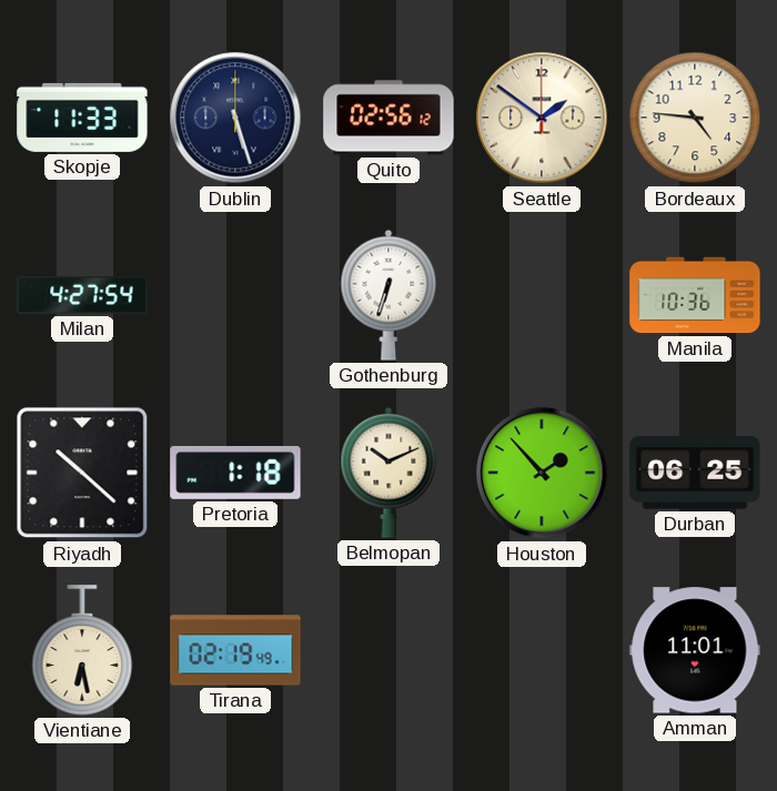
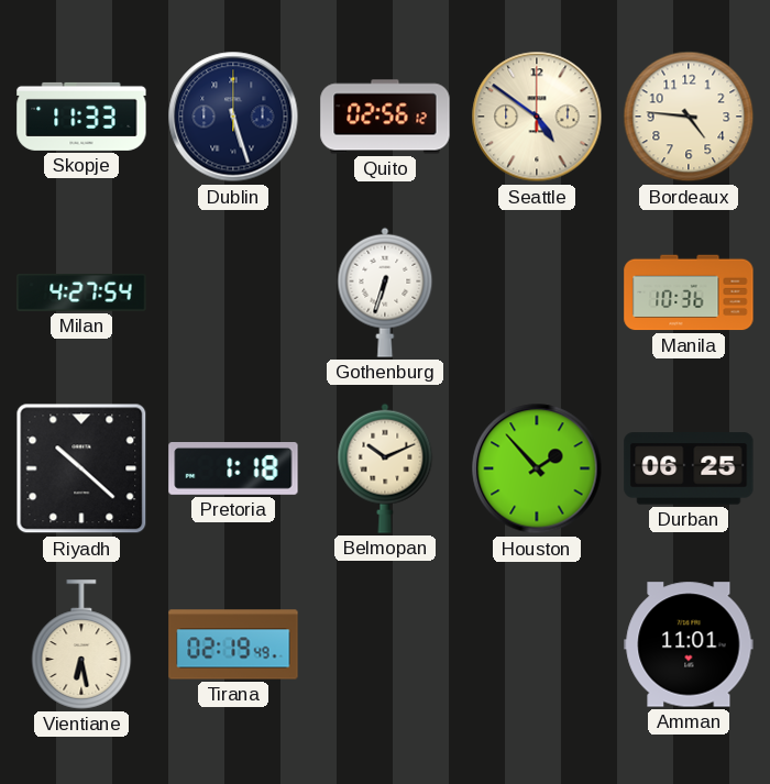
Seattle: 1:51 -> 4:51 (537, 117)
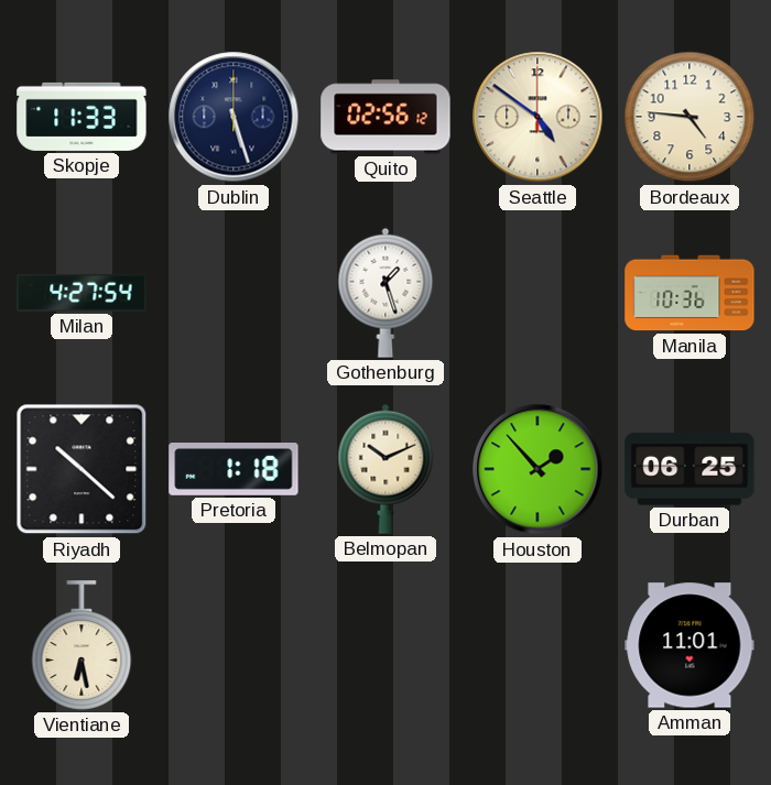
Gothenburg: 6:33 -> 1:27 (385, 293)
Tirana: 02:19 -> none (233, 644)
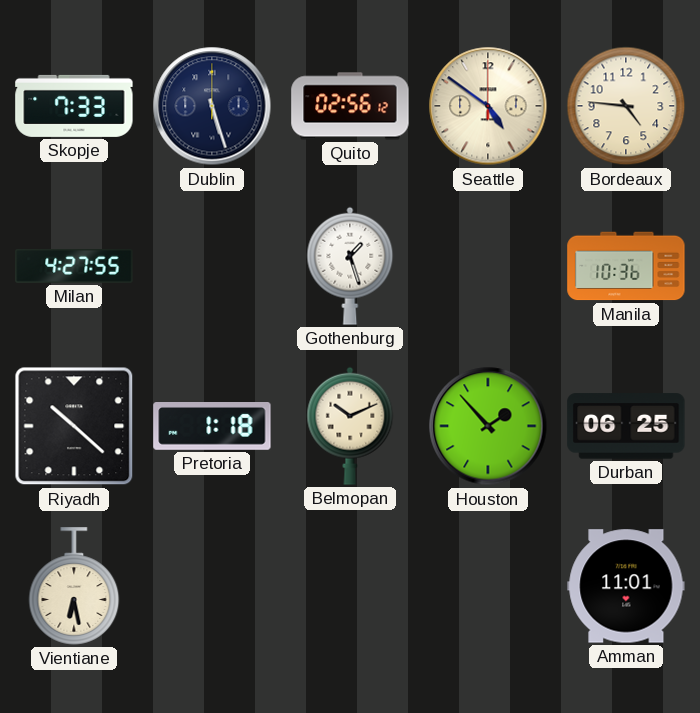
Skopje: 11:33 -> 7:33 (74, 106)
Milan: 4:27:54 -> 4:27:55 (74, 267)
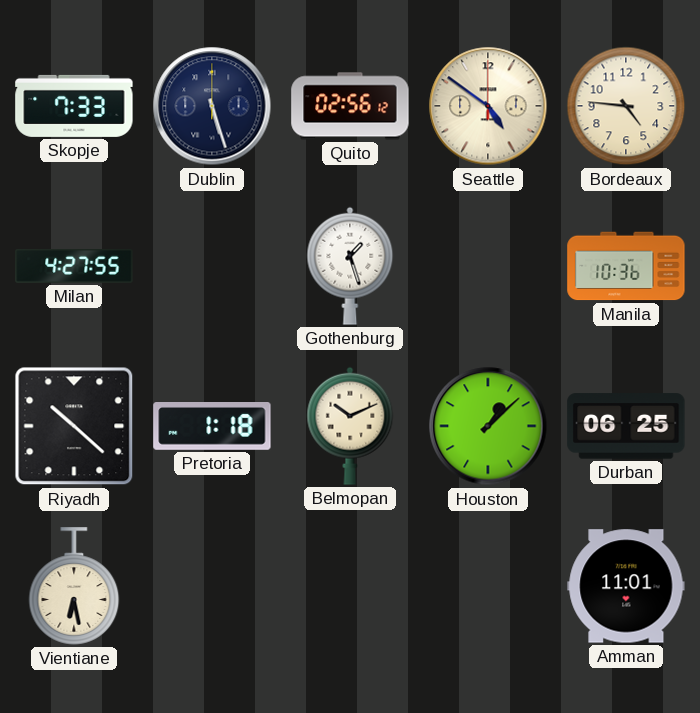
Houston: 1:53 -> 1:08 (488, 426)
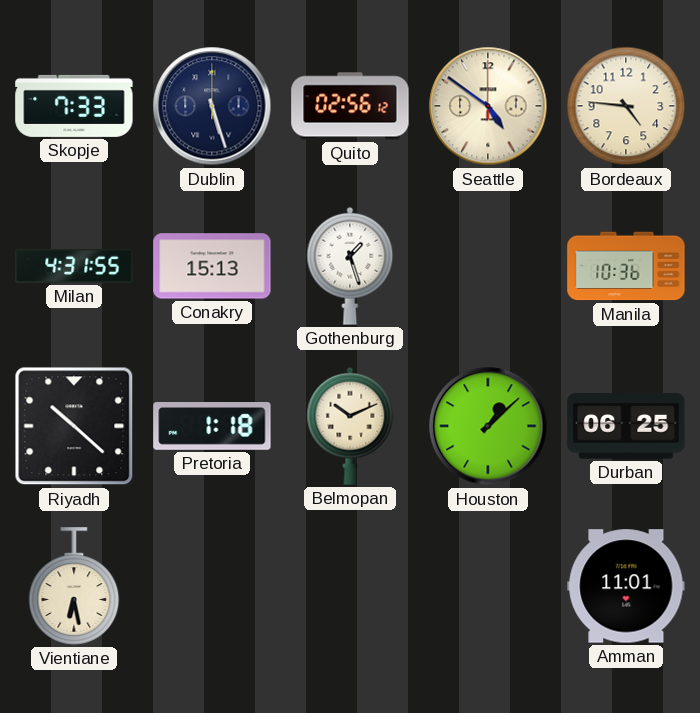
Milan: 4:27 -> 4:31 (74, 267)
Conakry: none -> 15:13 (212, 266)
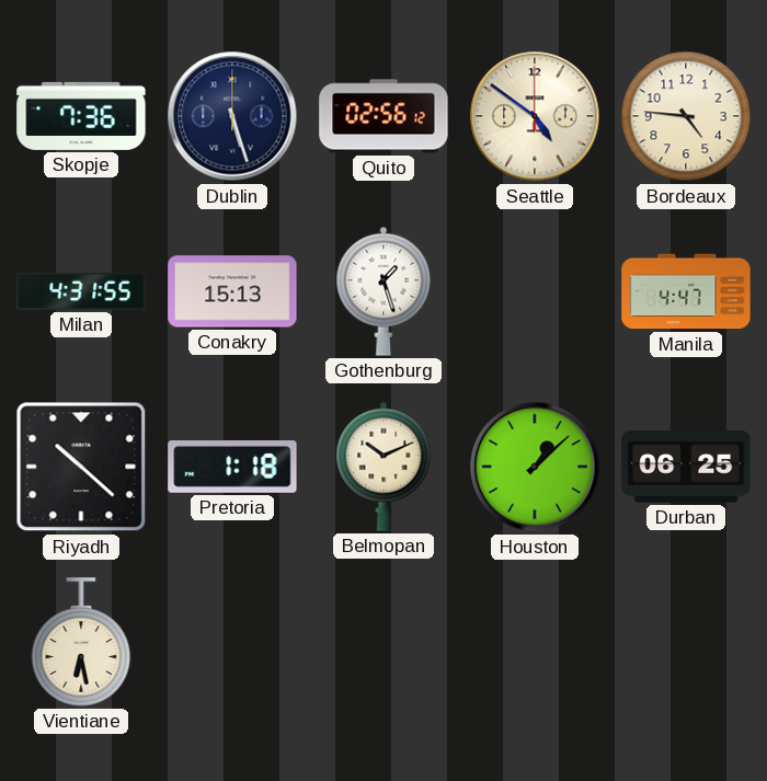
Skopje: 7:33 -> 7:36 (81, 116)
Manila: 10:36 -> 4:47 (686, 291)
Amman: 11:01 -> none (626, 586)
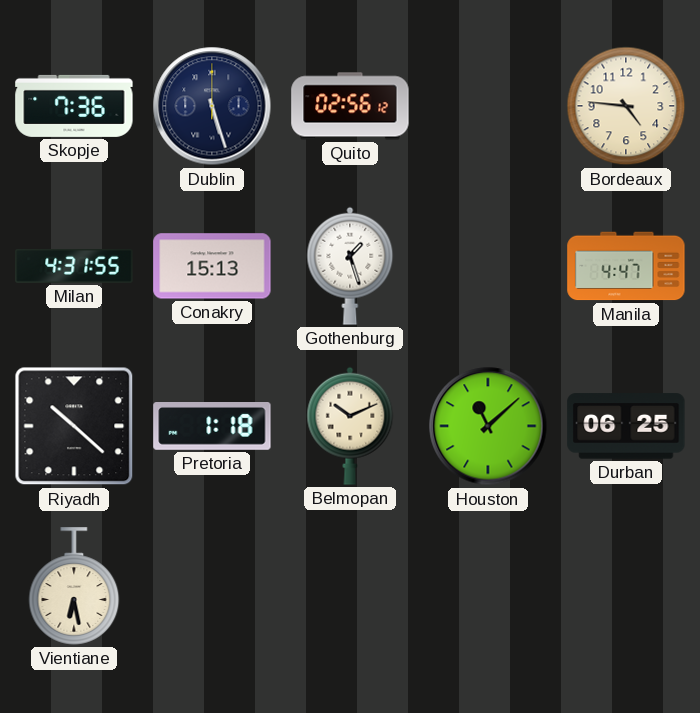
Seattle: 4:51 -> none (535, 116)
Houston: 1:08 -> 11:08 (488, 426)
